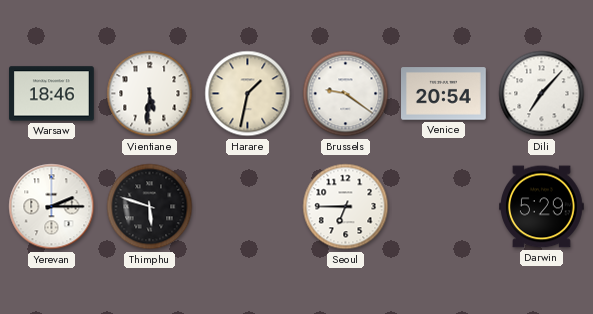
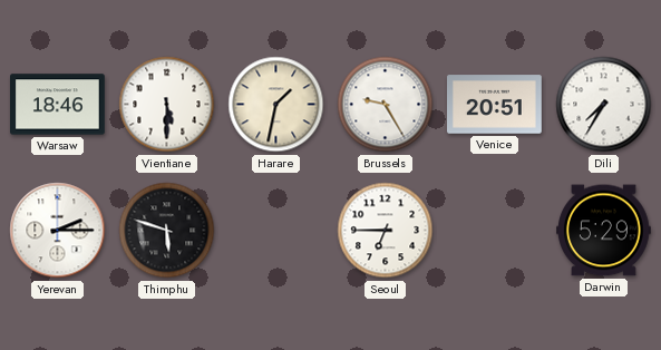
Vientiane: 5:31 -> 5:30 (167, 105)
Brussels: 9:21 -> 9:25 (386, 105)
Venice: 20:54 -> 20:51 (495, 105)
Dili: 7:07 -> 7:35 (604, 105)
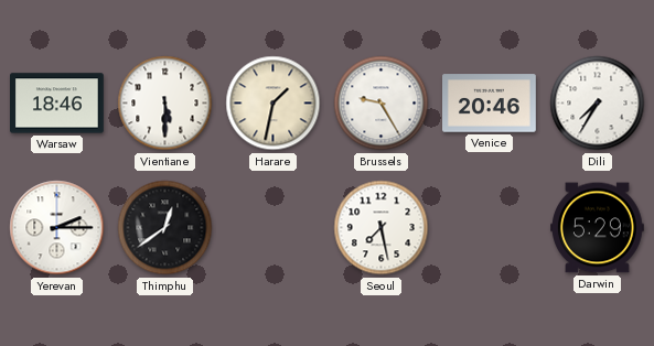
Venice: 20:51 -> 20:46 (490, 104)
Thimphu: 5:48 -> 12:39 (165, 228)
Seoul: 6:45 -> 7:28 (382, 228)
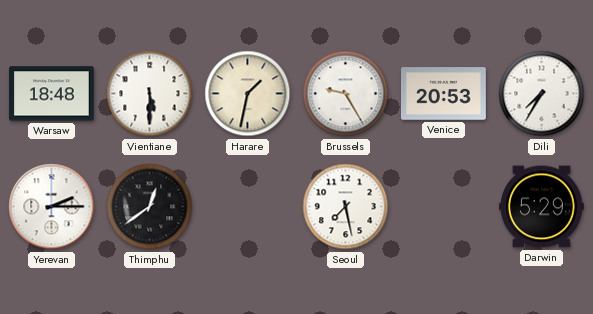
Warsaw: 18:46 -> 18:48 (52, 94)
Venice: 20:46 -> 20:53 (444, 94)
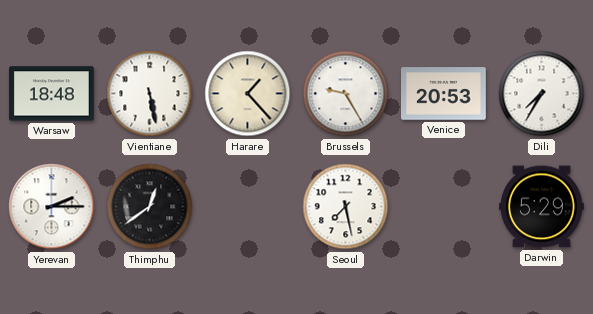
Vientiane: 5:30 -> 5:28 (150, 94)
Harare: 1:32 -> 1:23 (248, 94)
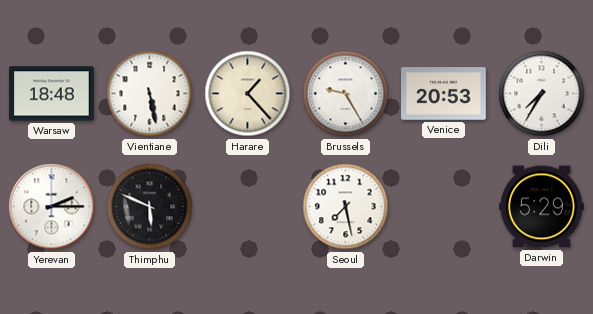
Thimphu: 12:39 -> 5:49 (150, 207)
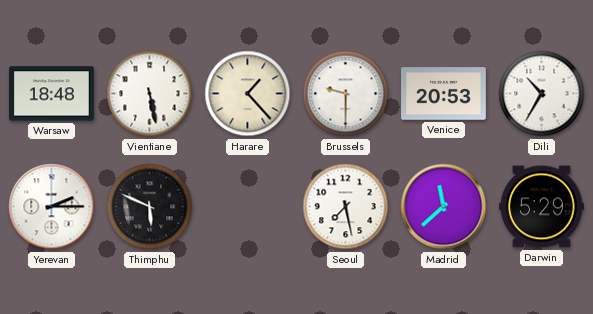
Brussels: 9:25 -> 9:30 (346, 94)
Dili: 7:35 -> 10:35 (542, 94)
Madrid: none -> 11:38 (444, 207)
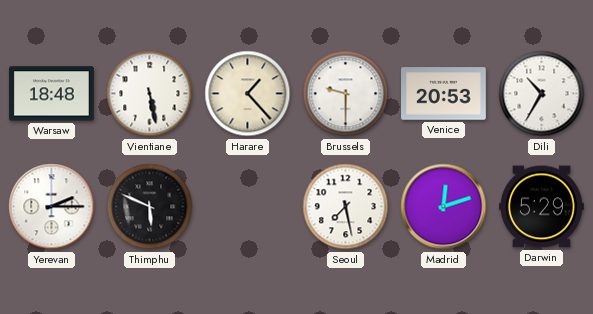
Madrid: 11:38 -> 12:12 (444, 207)
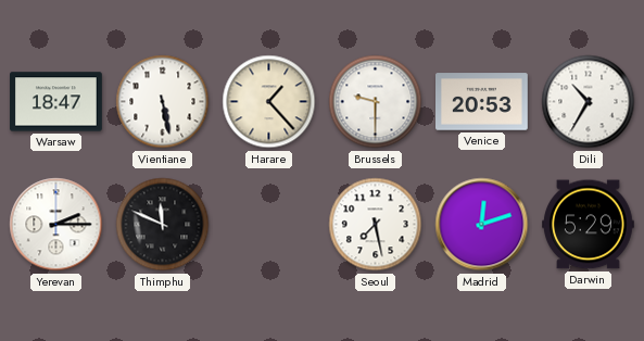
Warsaw: 18:48 -> 18:47 (56, 102)
Thimphu: 5:49 -> 11:49 (163, 225)
